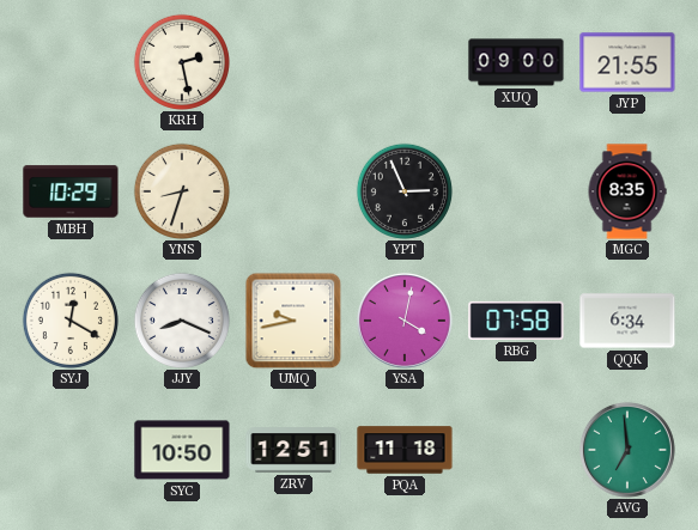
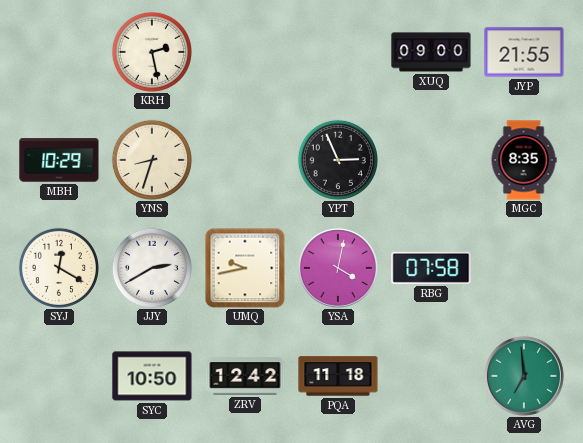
JJY: 8:19 -> 2:40 (152, 268)
QQK: 6:34 -> none (627, 321)
ZRV: 12:51 -> 12:42 (245, 376)
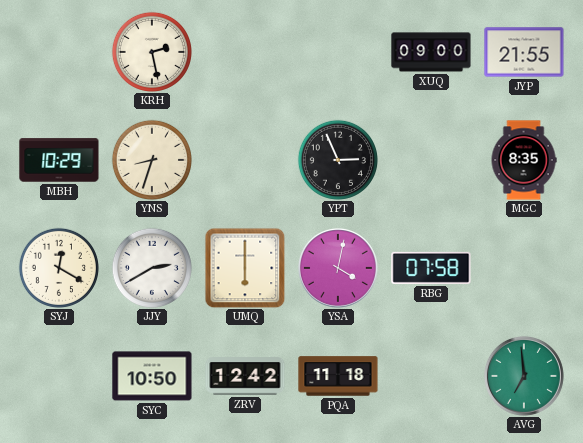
UMQ: 9:43 -> 6:00 (245, 268)
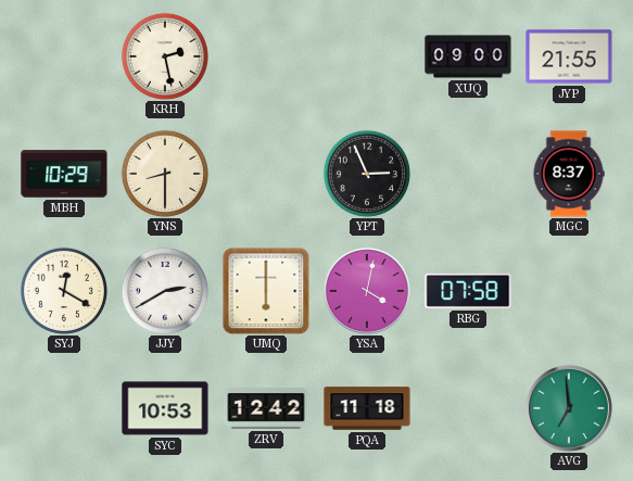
YNS: 8:33 -> 8:30 (165, 174)
MGC: 8:35 -> 8:37 (569, 174)
SYC: 10:50 -> 10:53 (165, 408)
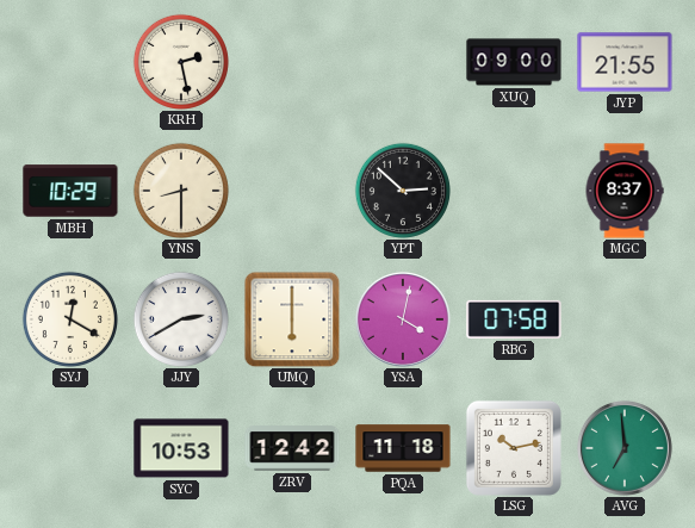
YPT: 2:56 -> 2:52 (403, 191)
LSG: none -> 10:13 (514, 448)
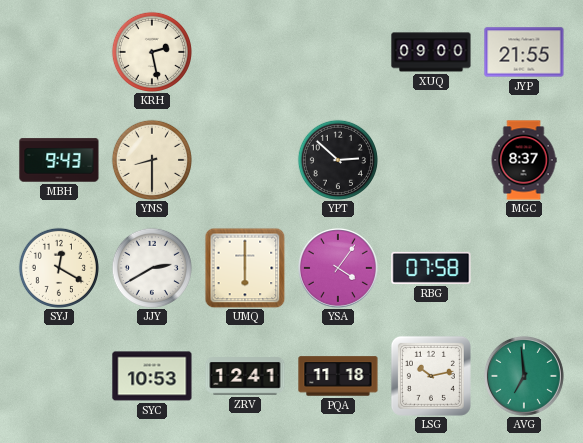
MBH: 10:29 -> 9:43 (59, 160)
YSA: 4:02 -> 4:06 (338, 268)
ZRV: 12:42 -> 12:41 (245, 376)
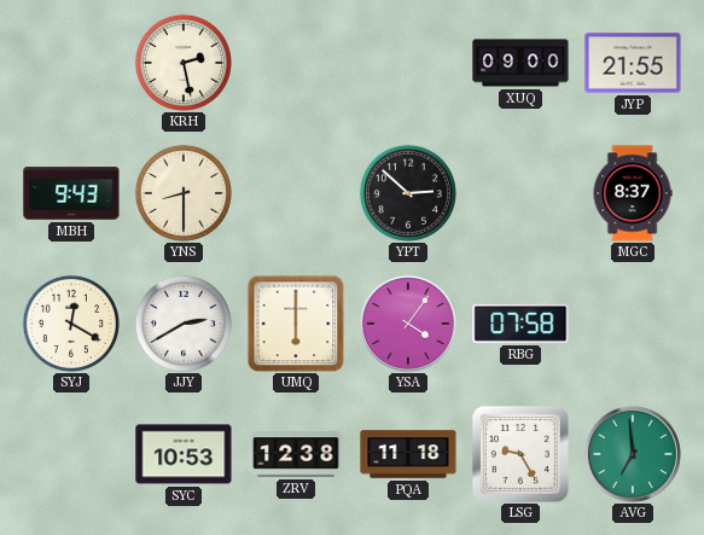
ZRV: 12:41 -> 12:38 (296, 454)
LSG: 10:13 -> 9:25 (520, 454)
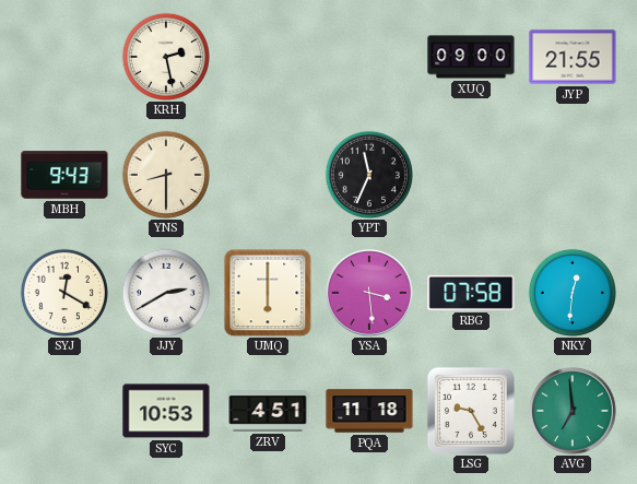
YPT: 2:52 -> 11:34 (369, 175)
MGC: 8:37 -> none (633, 193)
YSA: 4:06 -> 3:29 (369, 293)
NKY: none -> 12:31 (573, 293)
ZRV: 12:38 -> 4:51 (268, 411)
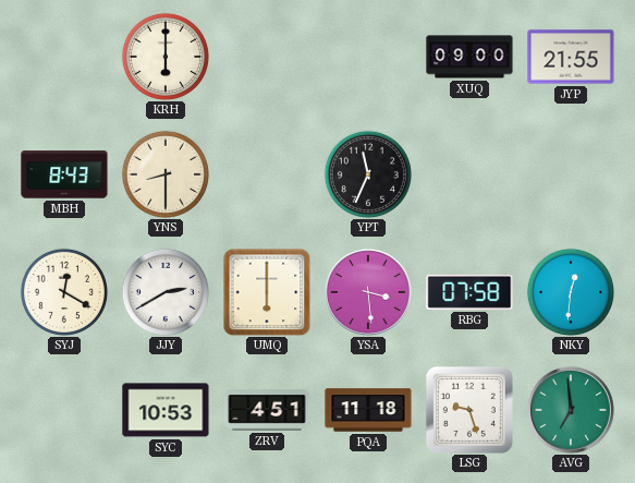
KRH: 2:28 -> 6:00 (166, 57)
MBH: 9:43 -> 8:43 (64, 174)
LSG: 9:25 -> 9:27 (469, 410)
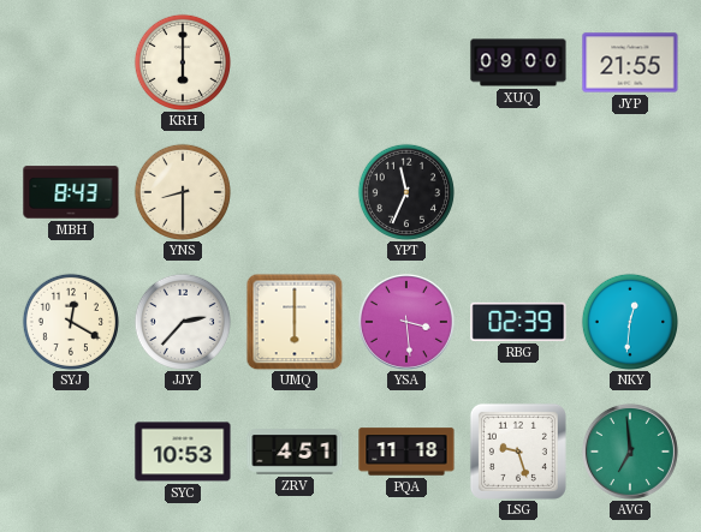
JJY: 2:40 -> 2:37 (183, 322)
RBG: 07:58 -> 02:39 (518, 322)
